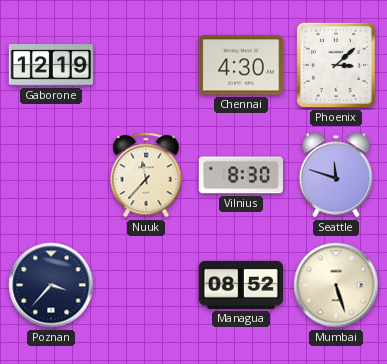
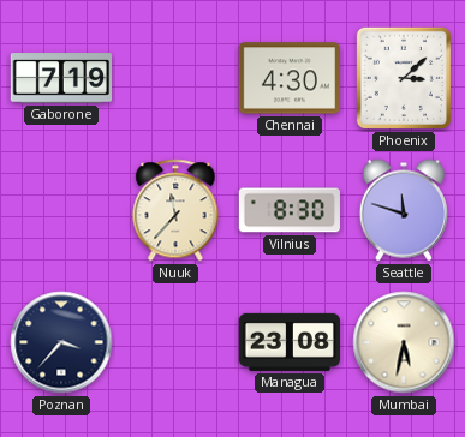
Gaborone: 12:19 -> 7:19 (61, 78)
Managua: 08:52 -> 23:08 (288, 342)
Mumbai: 5:27 -> 5:32 (404, 342)
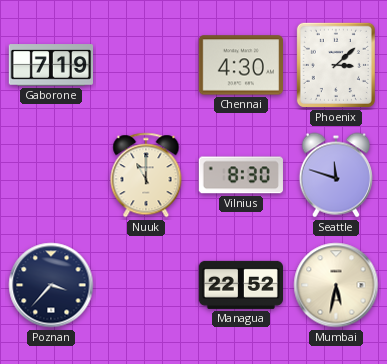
Nuuk: 11:37 -> 11:00 (146, 175)
Managua: 23:08 -> 22:52 (240, 285)
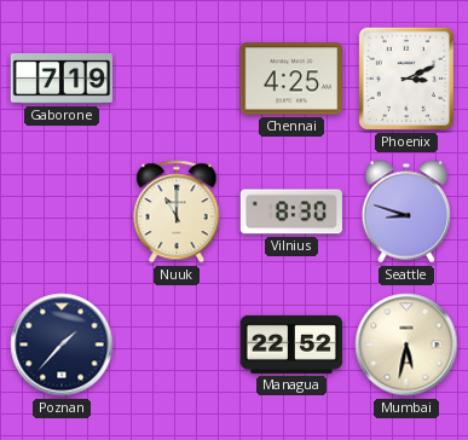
Chennai: 4:30 -> 4:25 (290, 79)
Phoenix: 3:08 -> 3:11 (406, 79)
Seattle: 11:48 -> 8:48 (406, 212)
Poznan: 3:37 -> 1:37 (62, 345)
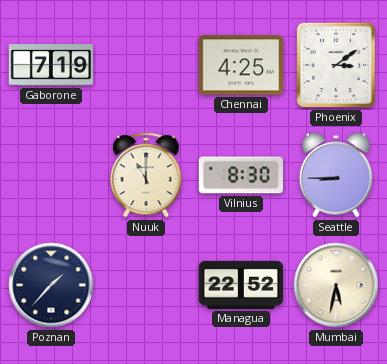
Phoenix: 3:11 -> 3:09 (336, 65)
Seattle: 8:48 -> 8:45 (336, 175)
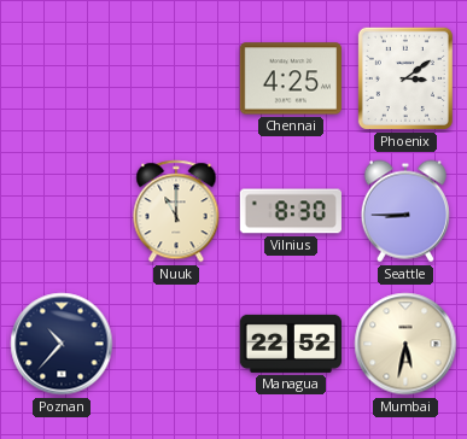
Gaborone: 7:19 -> none (51, 65)
Poznan: 1:37 -> 10:37 (62, 344)
